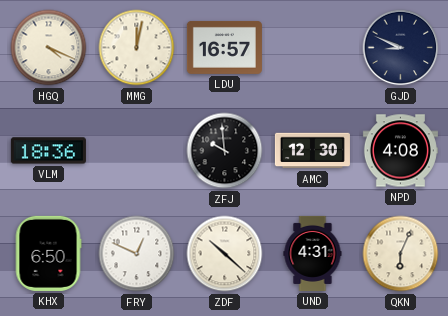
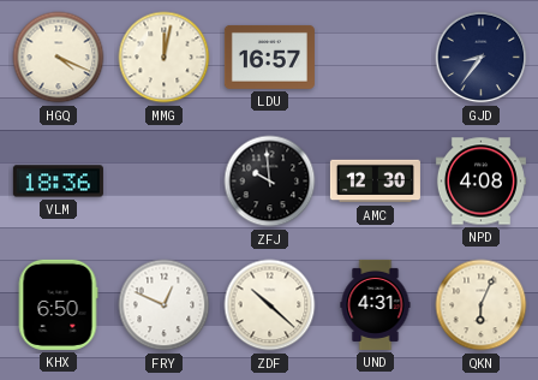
GJD: 8:49 -> 8:36 (482, 58)
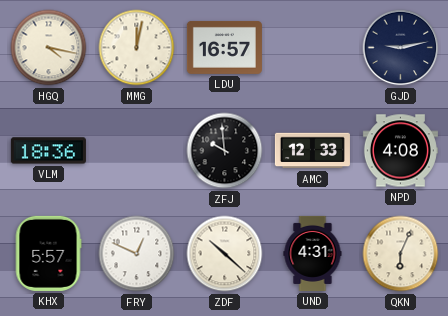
HGQ: 4:19 -> 4:17 (49, 48)
GJD: 8:36 -> 9:13 (401, 48)
AMC: 12:30 -> 12:33 (312, 151)
KHX: 6:50 -> 5:57 (48, 253)
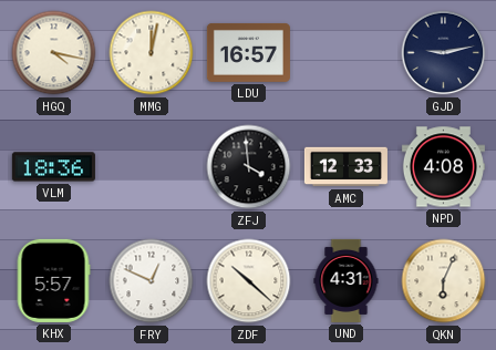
ZFJ: 9:59 -> 3:59 (249, 167)
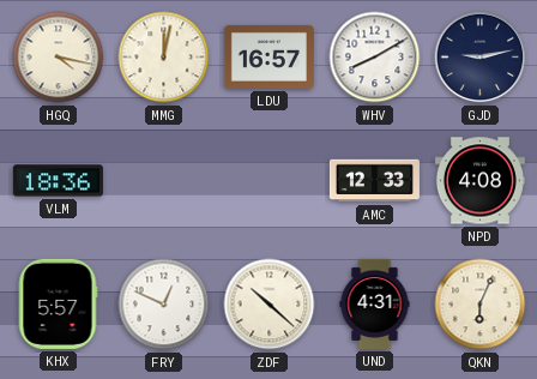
WHV: none -> 8:10 (375, 58)
ZFJ: 3:59 -> none (249, 167)
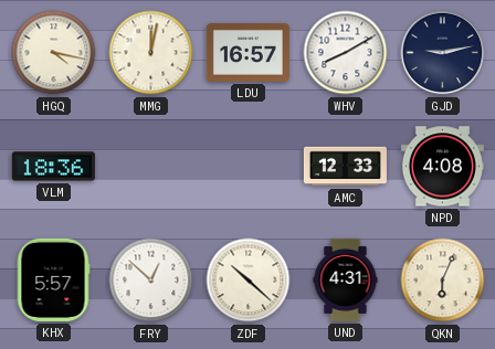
FRY: 12:49 -> 12:52 (151, 281)
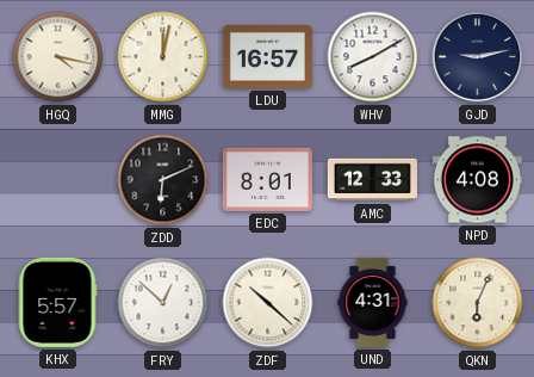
VLM: 18:36 -> none (53, 167)
ZDD: none -> 6:11 (163, 180)
EDC: none -> 8:01 (267, 179)
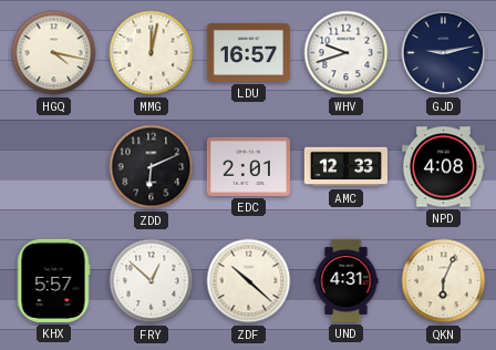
WHV: 8:10 -> 9:42 (347, 53)
EDC: 8:01 -> 2:01 (248, 166)
